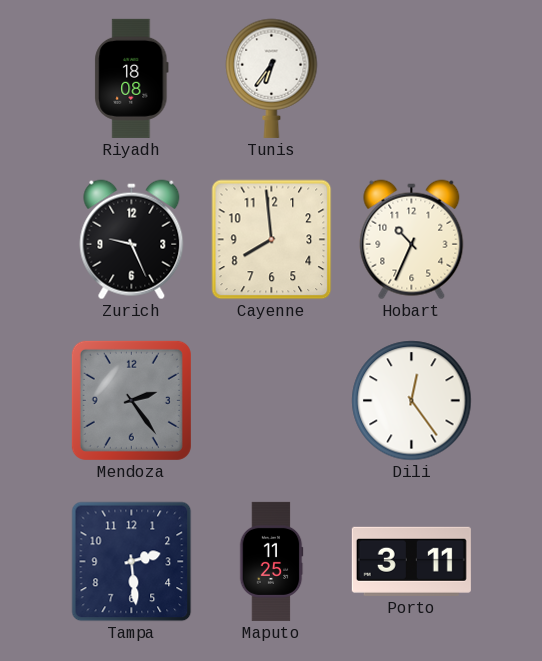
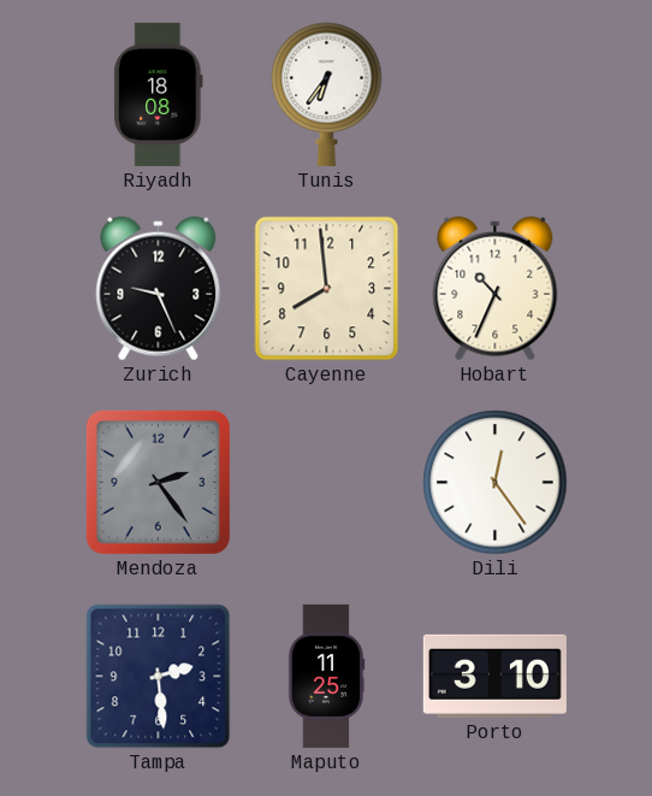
Porto: 3:11 -> 3:10 (494, 676)
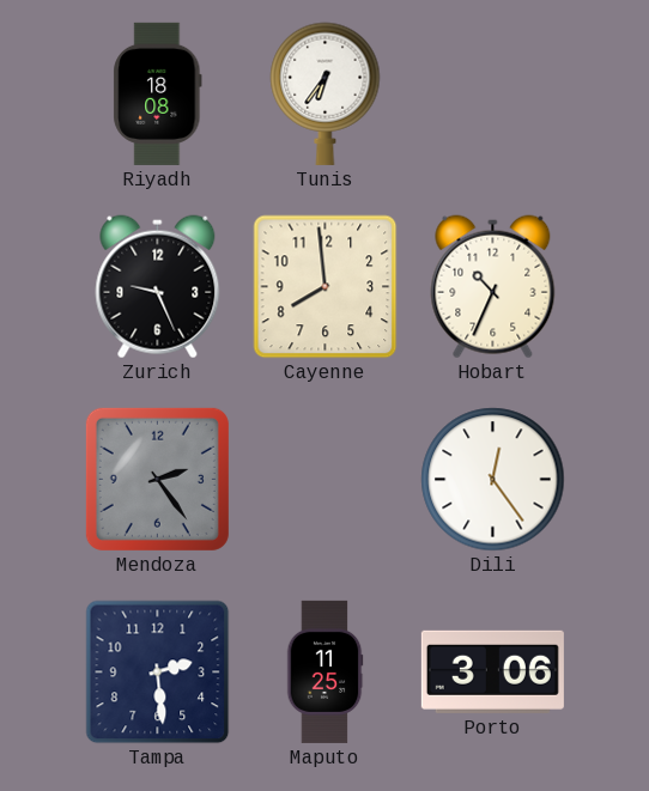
Porto: 3:10 -> 3:06 (492, 671)
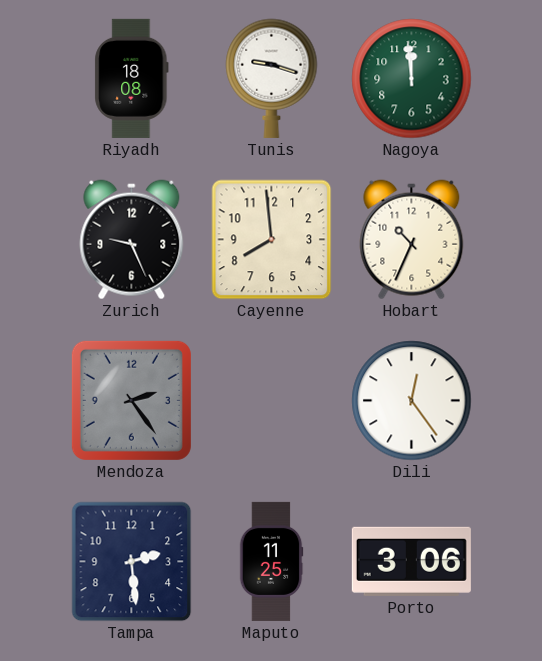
Tunis: 6:36 -> 9:18 (272, 78)
Nagoya: none -> 11:59 (412, 79)
